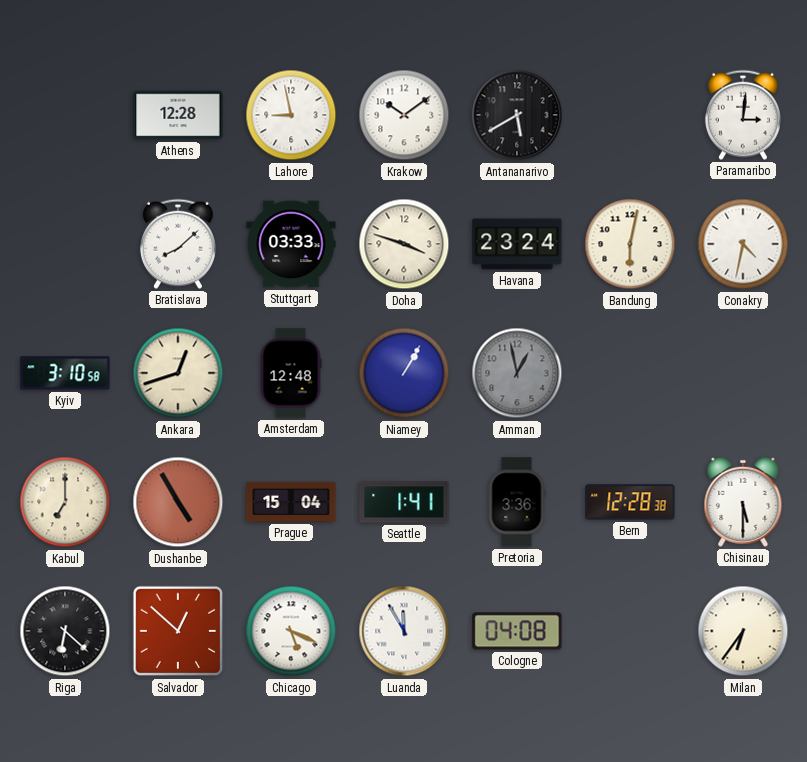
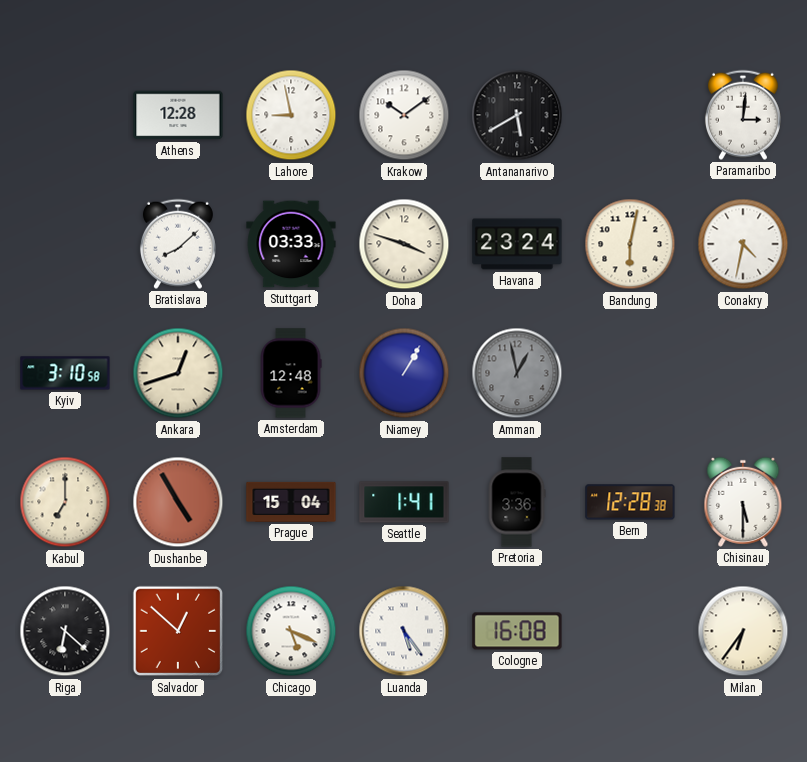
Luanda: 11:55 -> 5:24 (404, 631)
Cologne: 04:08 -> 16:08 (517, 631)
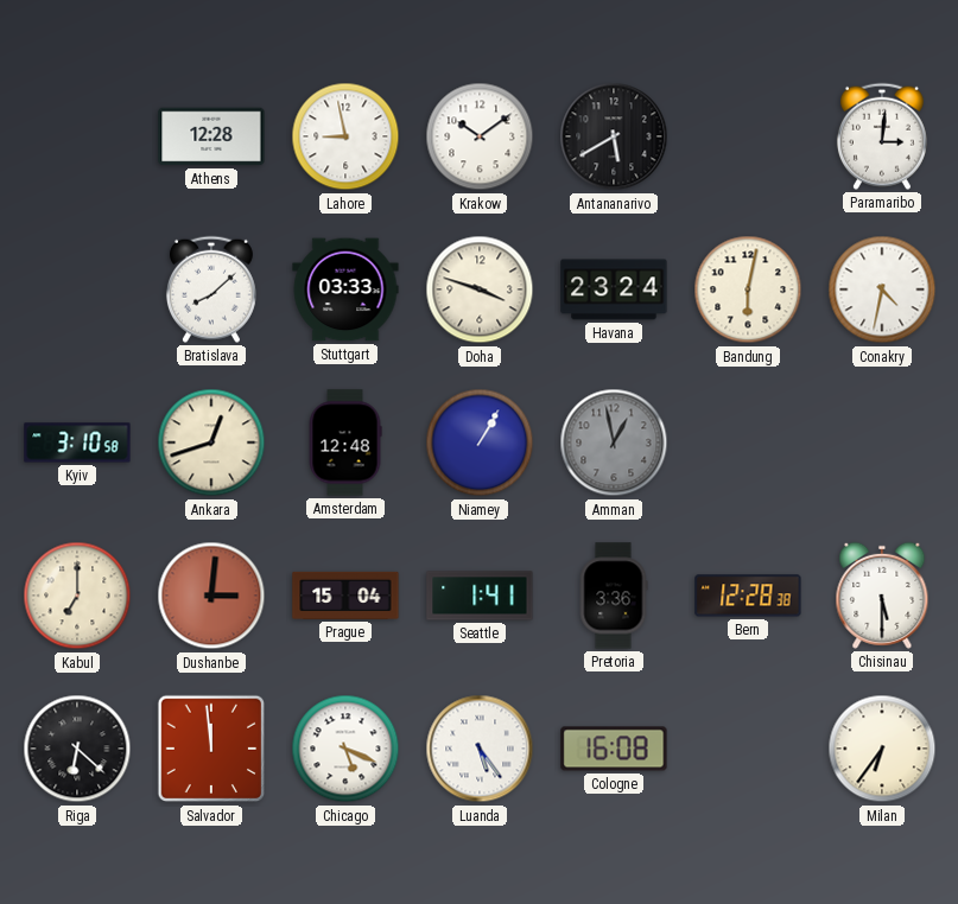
Dushanbe: 4:55 -> 3:01 (211, 596)
Salvador: 12:52 -> 11:59 (211, 749)
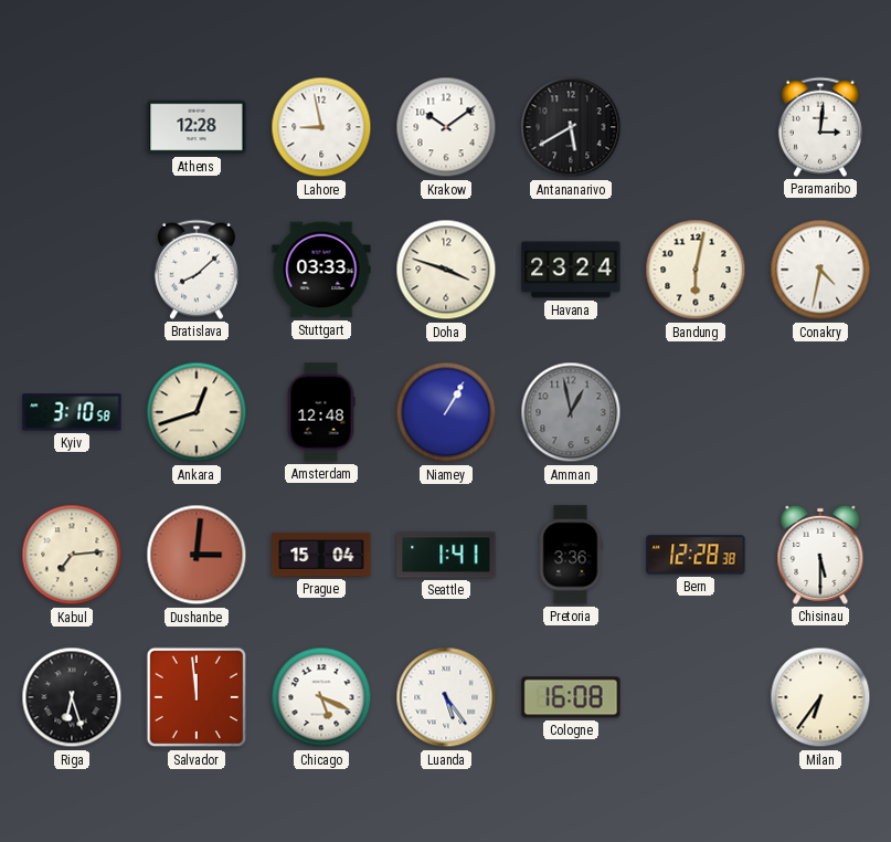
Kabul: 7:00 -> 7:14 (72, 555)
Riga: 6:22 -> 6:27 (72, 697)
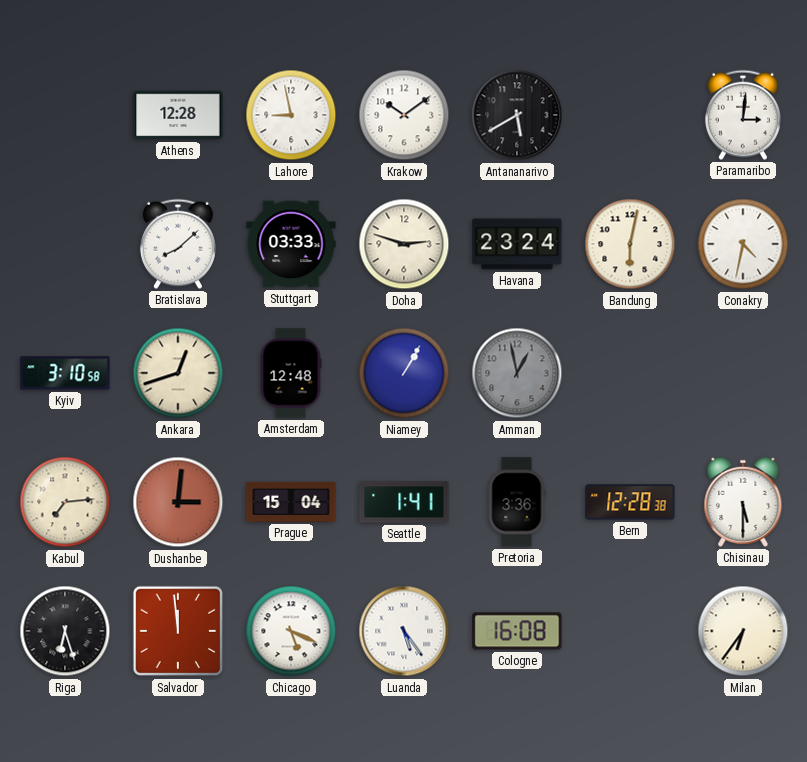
Doha: 3:48 -> 2:48 (404, 244)
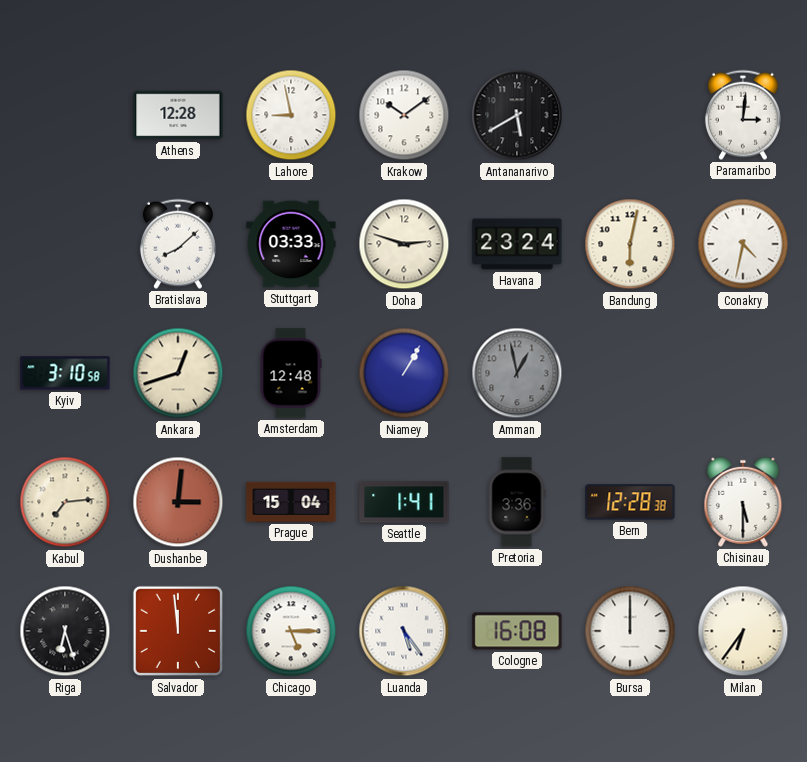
Chicago: 5:19 -> 5:15 (291, 631)
Bursa: none -> 12:00 (630, 631)
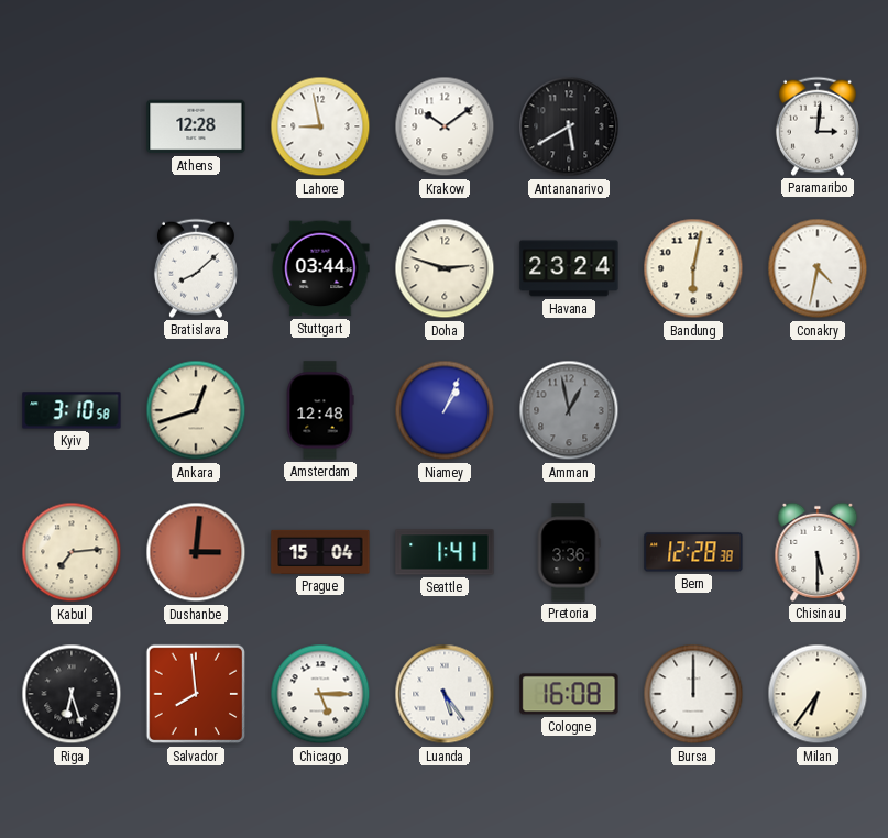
Stuttgart: 03:33 -> 03:44 (320, 268)
Niamey: 1:05 -> 1:04 (445, 410)
Salvador: 11:59 -> 7:59 (196, 694)
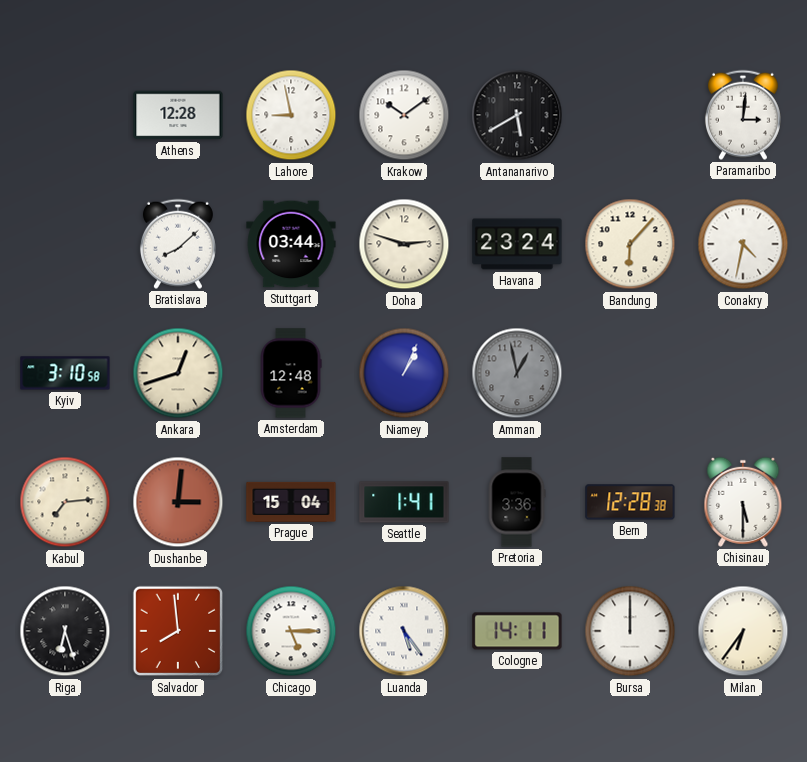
Bandung: 6:02 -> 6:07 (630, 244)
Cologne: 16:08 -> 14:11 (517, 631)
